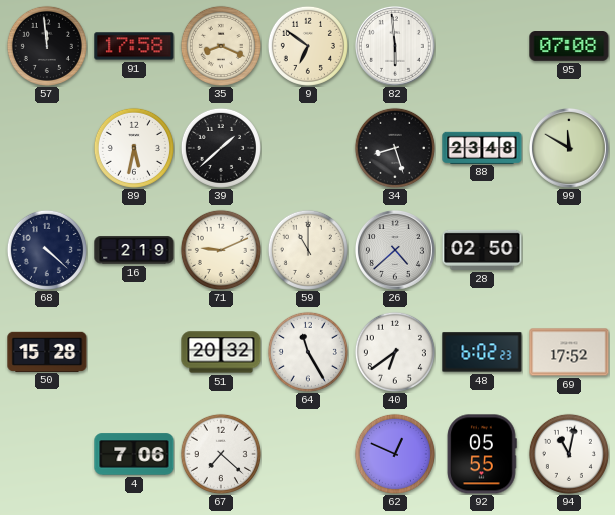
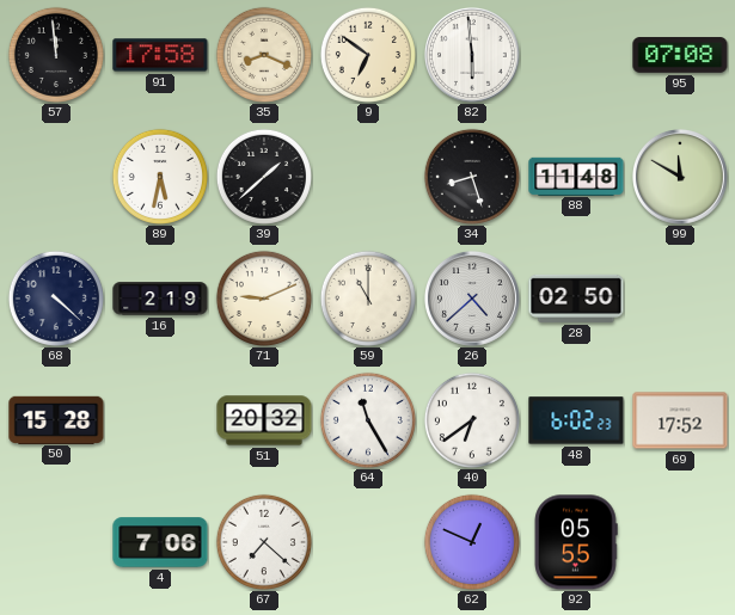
88: 23:48 -> 11:48 (576, 176)
94: 11:02 -> none (569, 454)
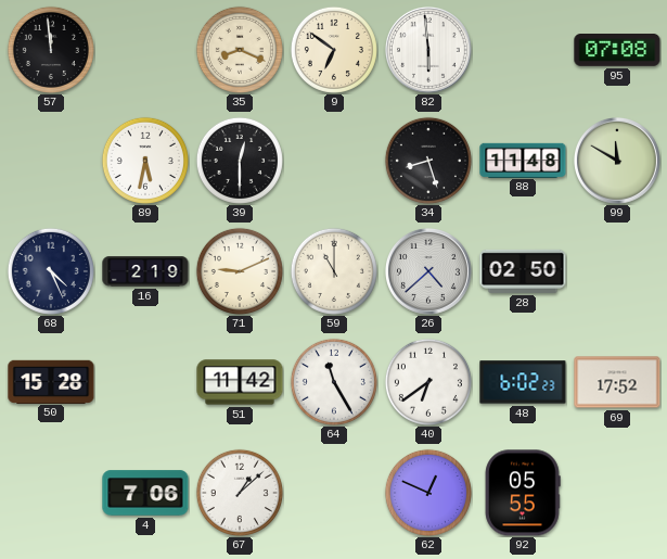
91: 17:58 -> none (160, 55)
39: 1:38 -> 12:30 (240, 161)
68: 4:22 -> 4:26 (51, 271)
51: 20:32 -> 11:42 (240, 382)
67: 7:22 -> 1:08 (240, 493)
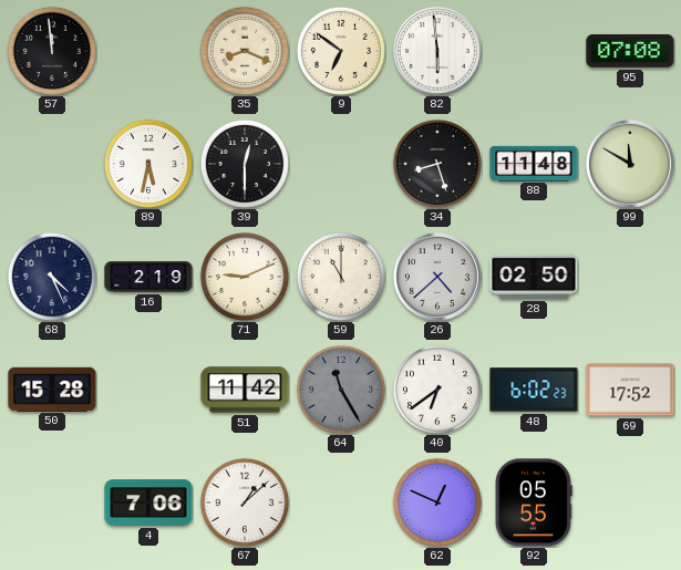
64 dial: white -> grey (341, 390)
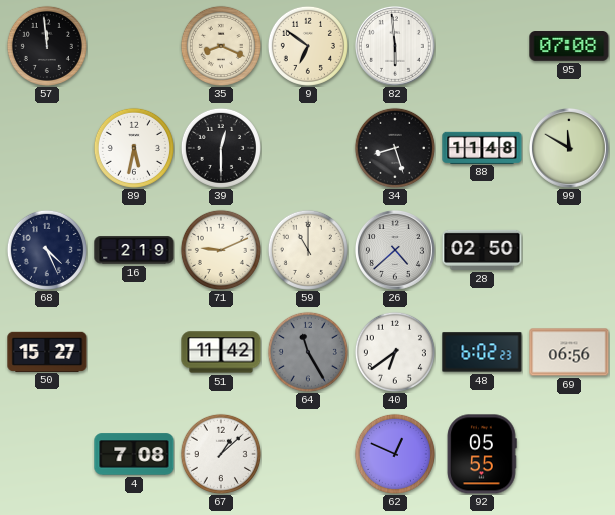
50: 15:28 -> 15:27 (47, 351)
69: 17:52 -> 06:56 (569, 352)
4: 7:06 -> 7:08 (134, 454)
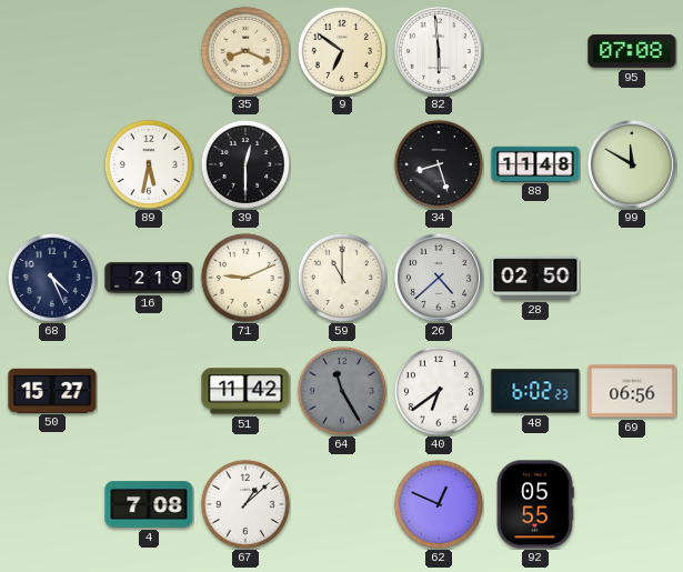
57: 11:59 -> none (47, 46)
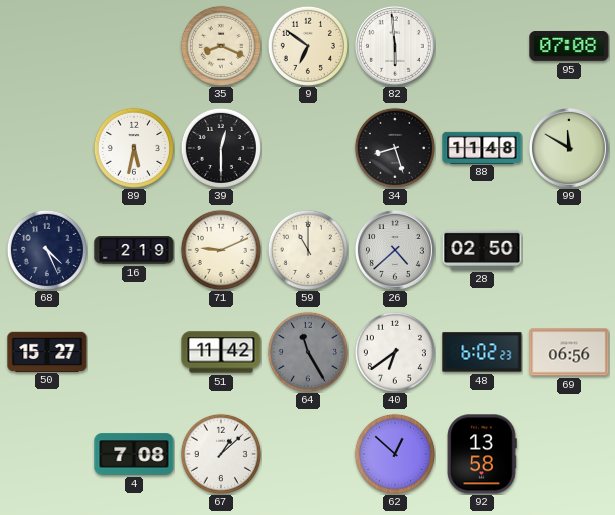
62: 12:49 -> 12:52 (395, 454)
92: 05:55 -> 13:58 (482, 454)
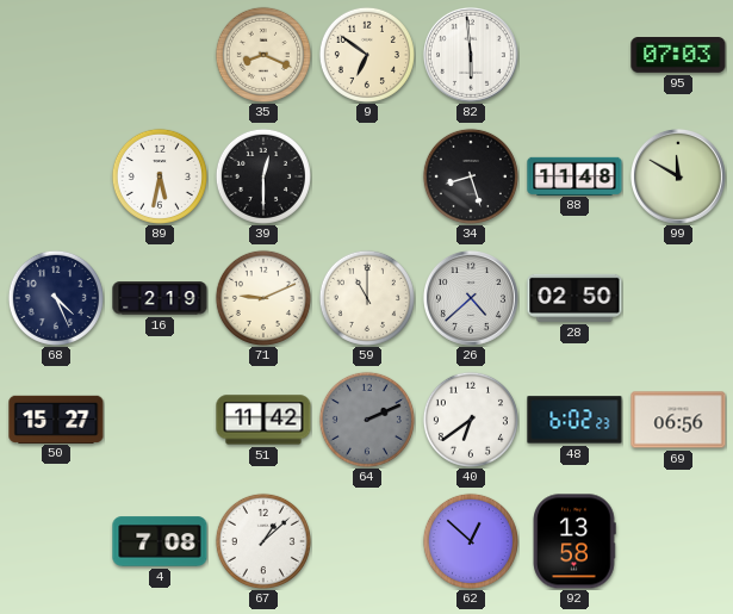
95: 07:08 -> 07:03 (678, 56)
64: 11:25 -> 2:11 (367, 420)
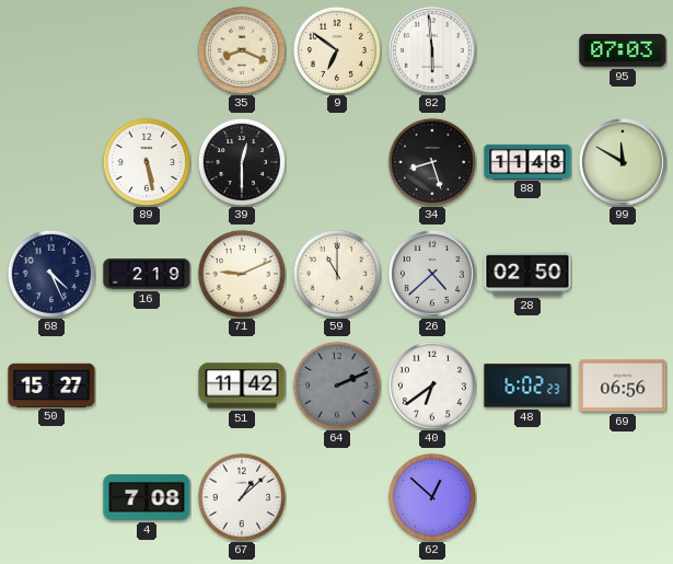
89: 5:32 -> 5:28 (147, 162)
92: 13:58 -> none (574, 541)
